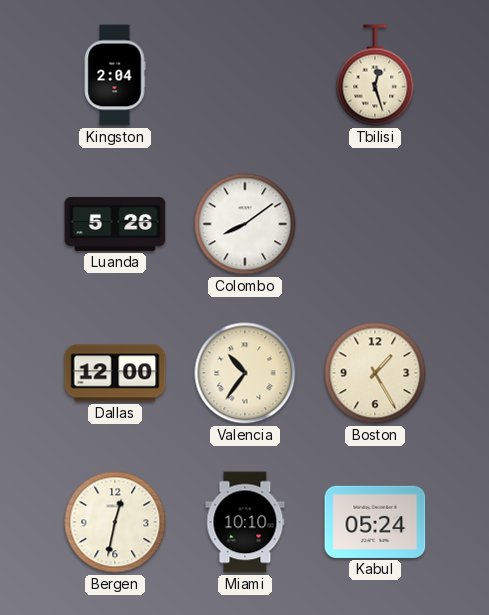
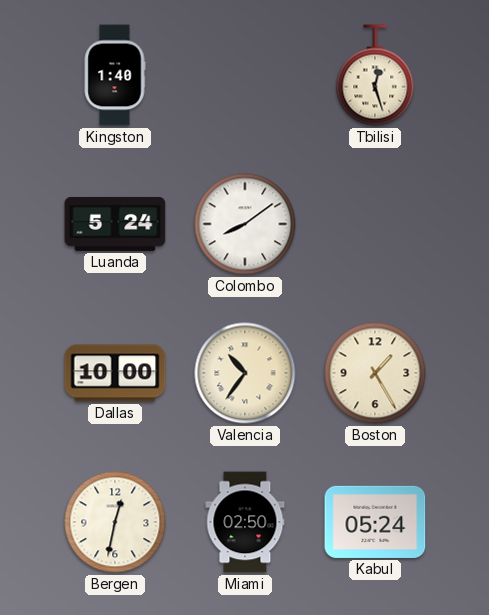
Kingston: 2:04 -> 1:40 (115, 75)
Luanda: 5:26 -> 5:24 (115, 224)
Dallas: 12:00 -> 10:00 (115, 373)
Miami: 10:10 -> 02:50 (245, 522)
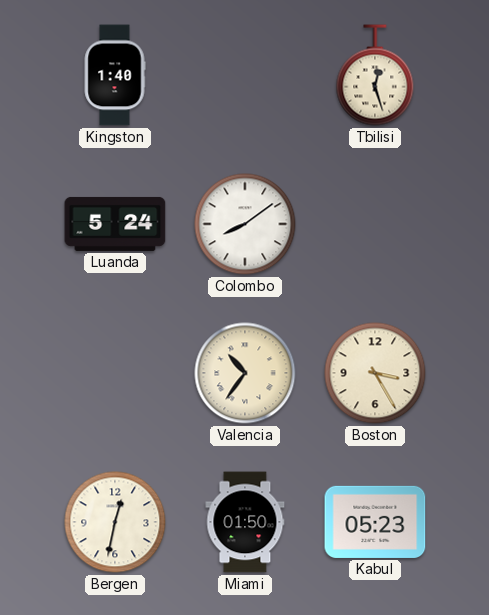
Dallas: 10:00 -> none (115, 373)
Boston: 1:25 -> 3:25 (375, 373)
Miami: 02:50 -> 01:50 (245, 522)
Kabul: 05:24 -> 05:23 (375, 522)
